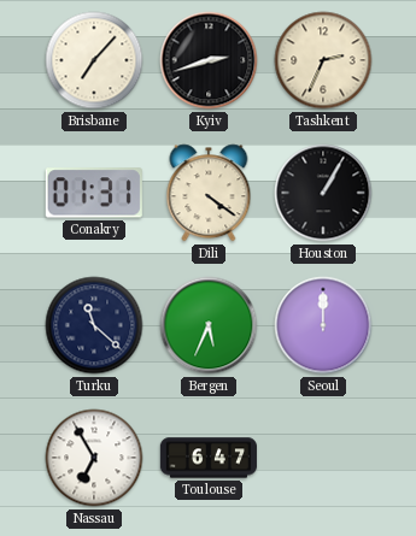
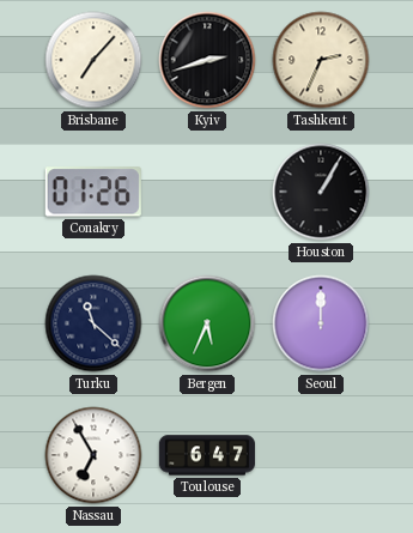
Conakry: 01:31 -> 01:26 (93, 192)
Dili: 4:21 -> none (209, 193)
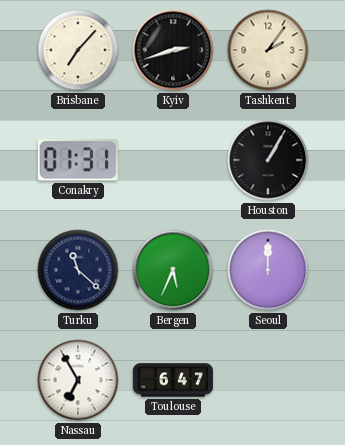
Tashkent: 2:34 -> 2:06 (268, 50)
Conakry: 01:26 -> 01:31 (78, 160)
